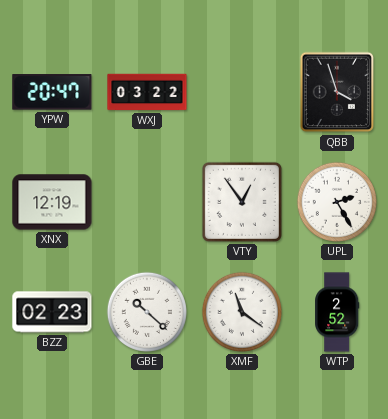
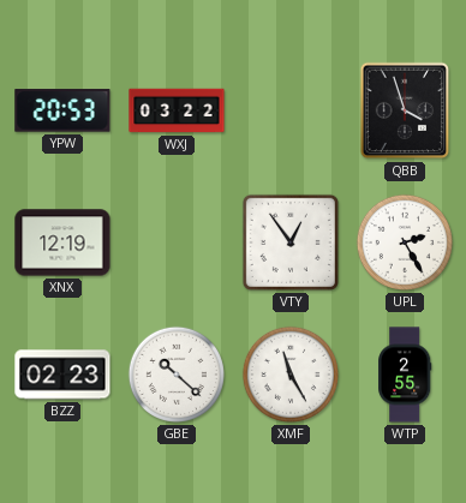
YPW: 20:47 -> 20:53 (62, 110)
XMF: 11:21 -> 11:25 (291, 375)
WTP: 2:52 -> 2:55 (405, 375)
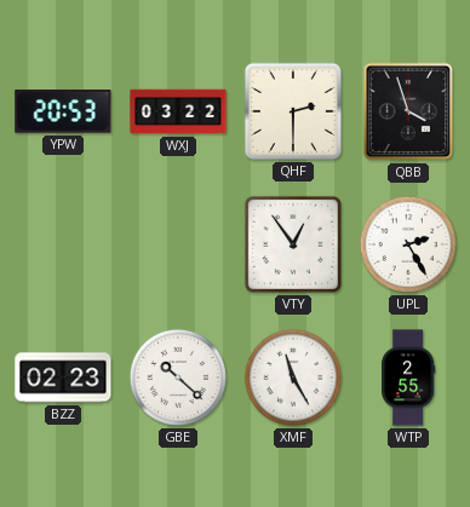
QHF: none -> 2:30 (293, 111)
XNX: 12:19 -> none (62, 242)
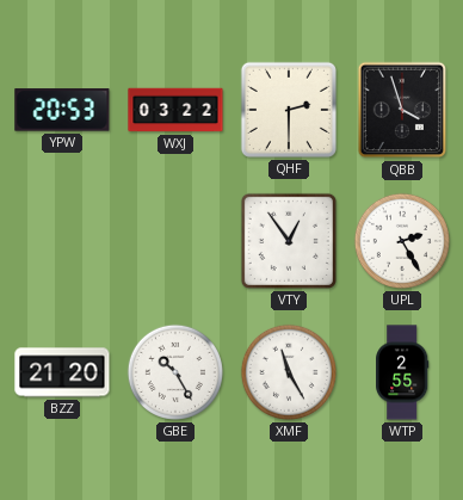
BZZ: 02:23 -> 21:20 (62, 372)
GBE: 10:22 -> 10:25 (175, 372)
